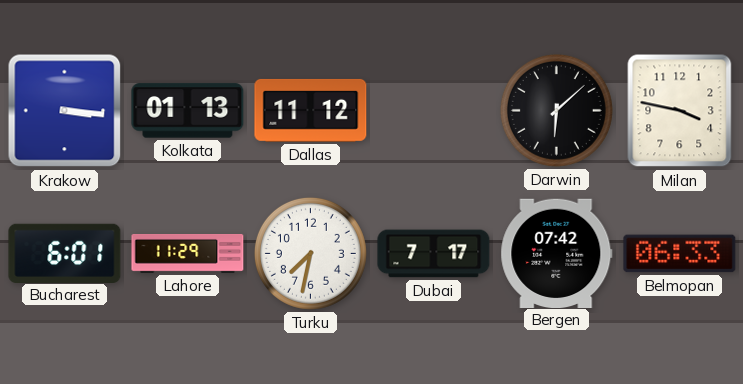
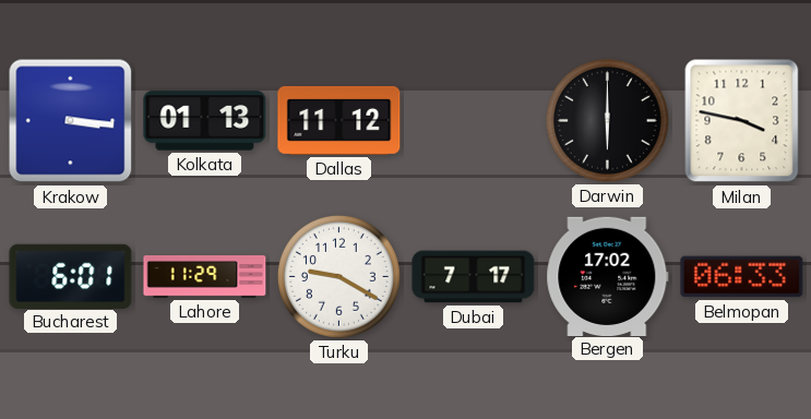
Darwin: 6:08 -> 6:00 (607, 120)
Turku: 7:32 -> 9:20 (338, 276)
Bergen: 07:42 -> 17:02 (608, 276)
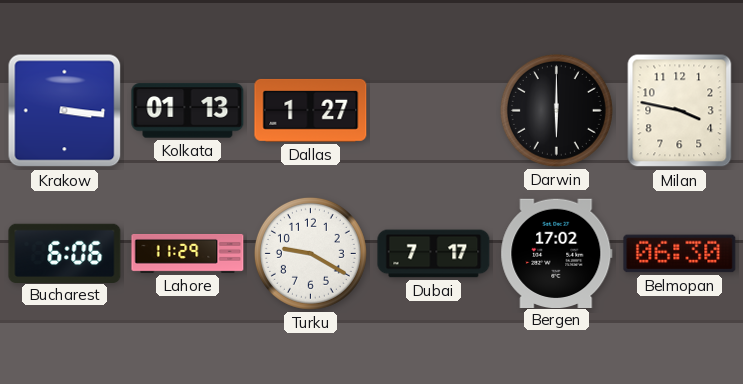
Dallas: 11:12 -> 1:27 (311, 110)
Bucharest: 6:01 -> 6:06 (65, 253)
Belmopan: 06:33 -> 06:30 (680, 254)
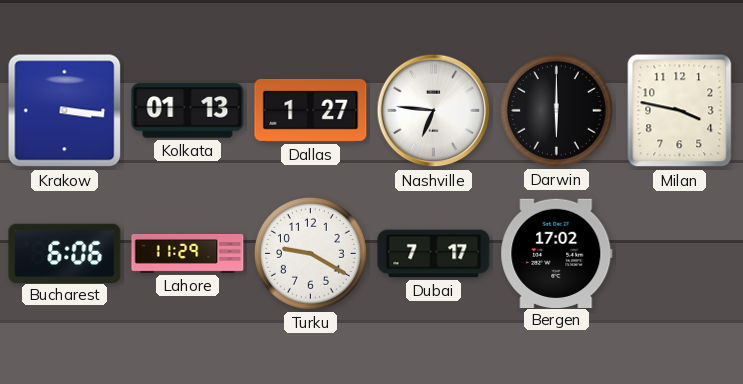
Nashville: none -> 6:46 (434, 111)
Belmopan: 06:30 -> none (680, 254)
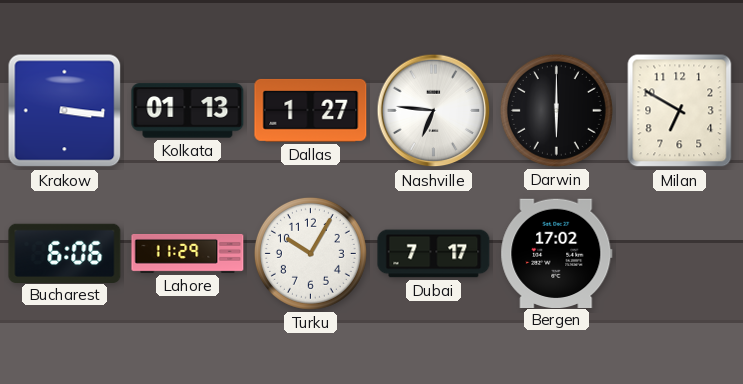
Milan: 3:47 -> 6:50 (680, 111)
Turku: 9:20 -> 10:05 (310, 253)
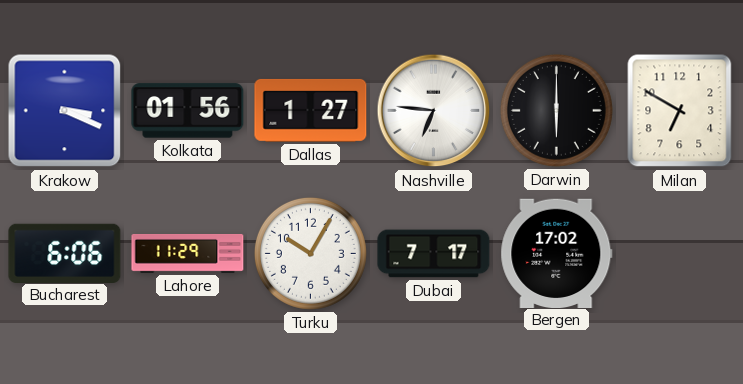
Krakow: 3:16 -> 3:19 (65, 111)
Kolkata: 01:13 -> 01:56 (188, 111)
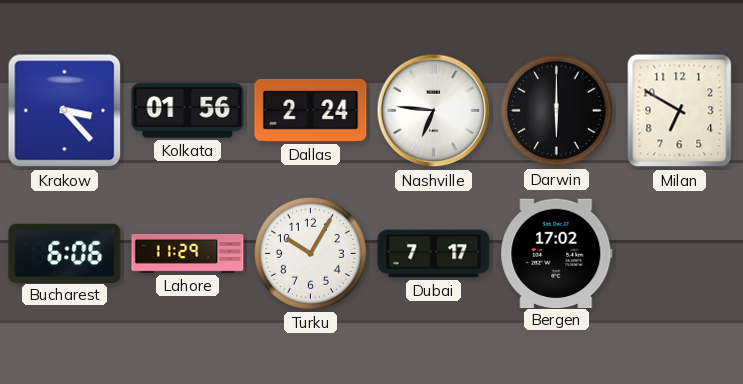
Krakow: 3:19 -> 3:23 (65, 111)
Dallas: 1:27 -> 2:24 (311, 110)
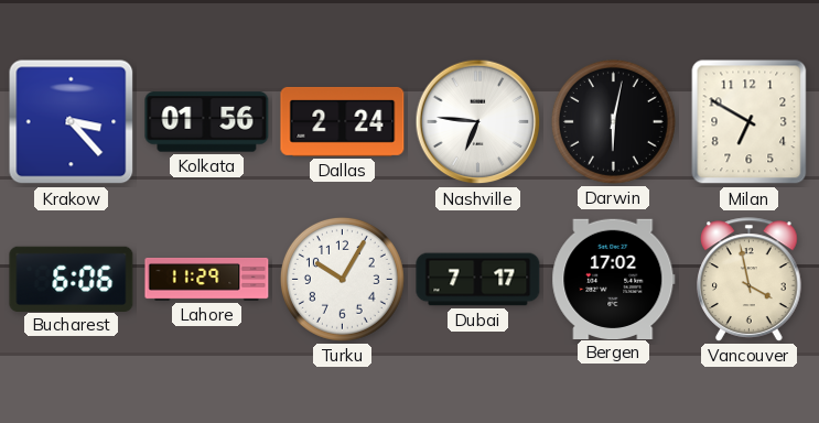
Darwin: 6:00 -> 6:02 (613, 121)
Vancouver: none -> 3:58 (750, 280)
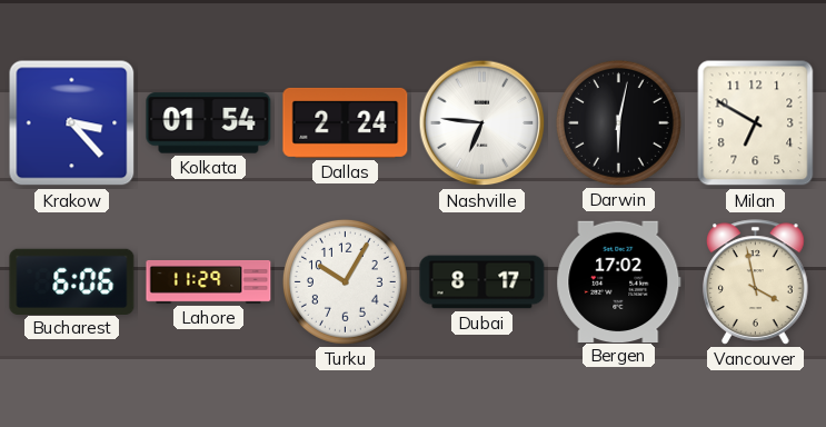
Kolkata: 01:56 -> 01:54 (209, 123)
Dubai: 7:17 -> 8:17 (482, 282)
